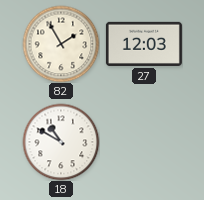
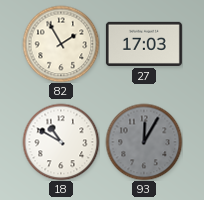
27: 12:03 -> 17:03 (144, 44)
93: none -> 12:05 (144, 142)
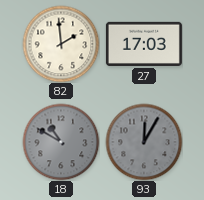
82: 1:55 -> 1:59 (61, 44)
18 dial: white -> grey (61, 142)
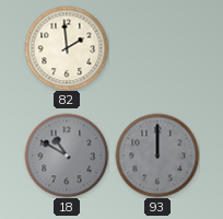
27: 17:03 -> none (144, 44)
93: 12:05 -> 12:00 (157, 155)
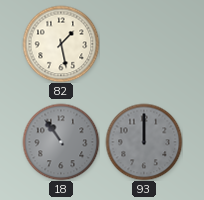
82: 1:59 -> 1:28 (61, 44)
18: 10:50 -> 10:54 (61, 142)
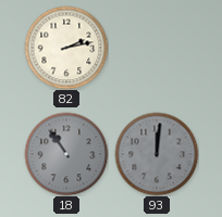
82: 1:28 -> 2:13 (66, 48)
93: 12:00 -> 12:01 (157, 154)
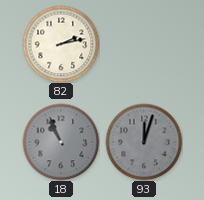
18: 10:54 -> 10:56 (61, 142)
93: 12:01 -> 12:03 (144, 142)
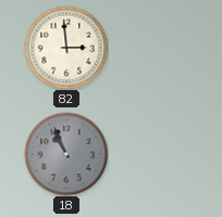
82: 2:13 -> 2:59 (66, 48)
93: 12:03 -> none (144, 142)
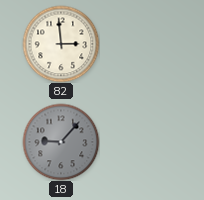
18: 10:56 -> 9:07 (61, 142)
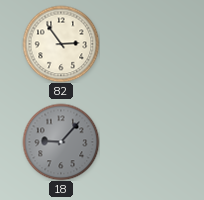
82: 2:59 -> 2:54 (61, 44)
